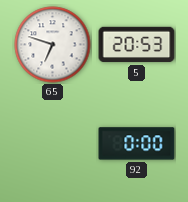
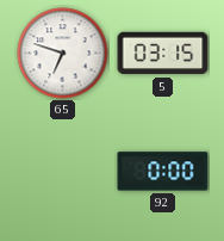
5: 20:53 -> 03:15 (163, 54)
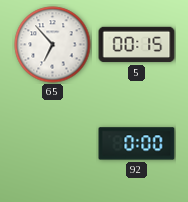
65: 6:48 -> 6:53 (53, 45)
5: 03:15 -> 00:15 (137, 45)
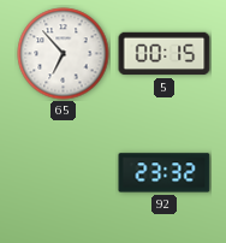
92: 0:00 -> 23:32 (165, 173)
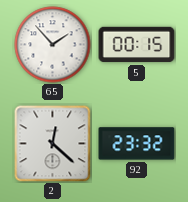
65: 6:53 -> 1:53 (53, 45)
2: none -> 12:22 (53, 144)
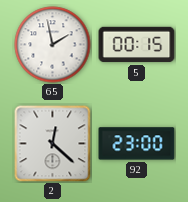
65: 1:53 -> 1:58 (53, 45)
92: 23:32 -> 23:00 (137, 144)
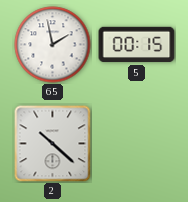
2: 12:22 -> 10:22 (53, 144)
92: 23:00 -> none (137, 144)
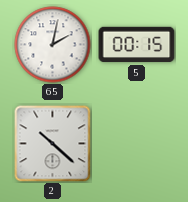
65: 1:58 -> 2:02 (53, 45)
